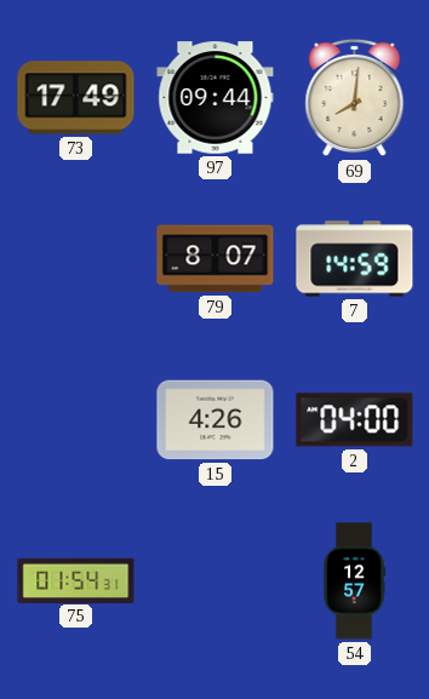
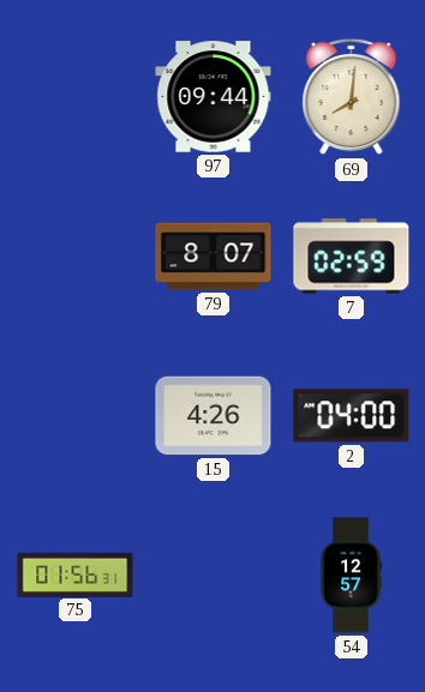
73: 17:49 -> none (76, 98)
7: 14:59 -> 02:59 (352, 257)
75: 01:54 -> 01:56 (76, 574)
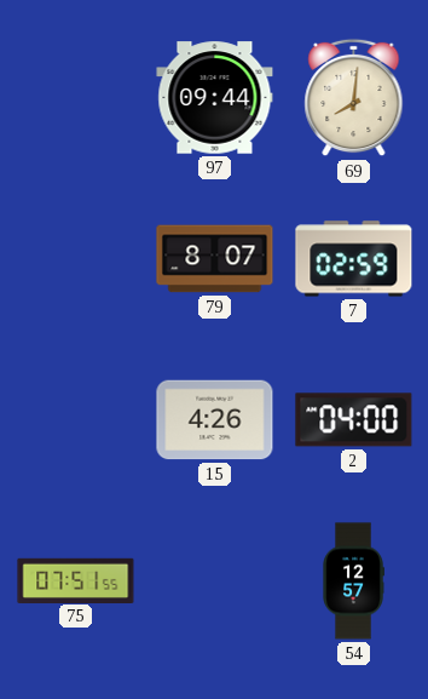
75: 01:56 -> 07:51 (76, 580)
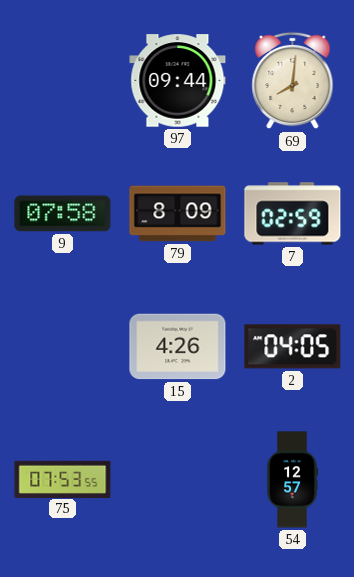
9: none -> 07:58 (63, 214)
79: 8:07 -> 8:09 (178, 214)
2: 04:00 -> 04:05 (293, 347)
75: 07:51 -> 07:53 (63, 479)
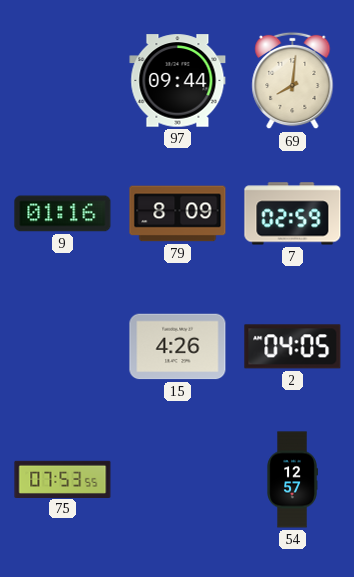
9: 07:58 -> 01:16 (63, 214)
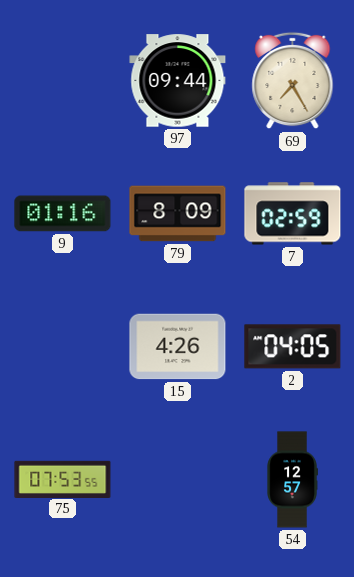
69: 8:01 -> 7:25 (293, 81)
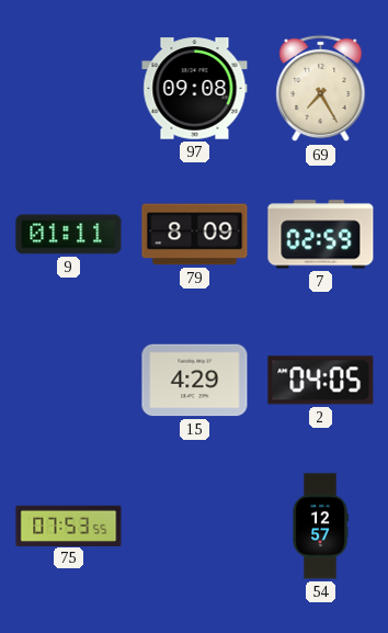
97: 09:44 -> 09:08 (195, 89)
9: 01:16 -> 01:11 (69, 235)
15: 4:26 -> 4:29 (195, 381)
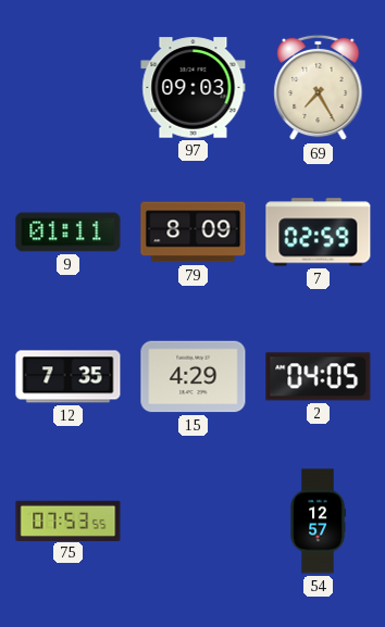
97: 09:08 -> 09:03 (194, 88)
12: none -> 7:35 (69, 377)
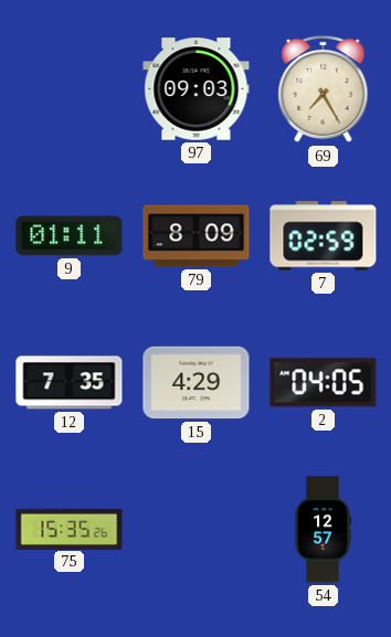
75: 07:53 -> 15:35 (70, 529)
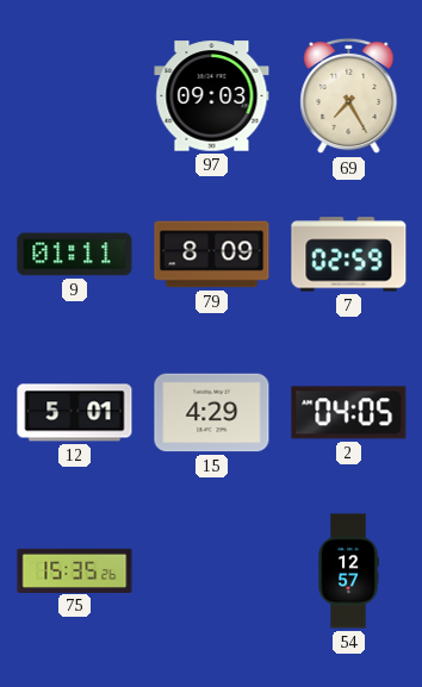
12: 7:35 -> 5:01 (75, 413)
